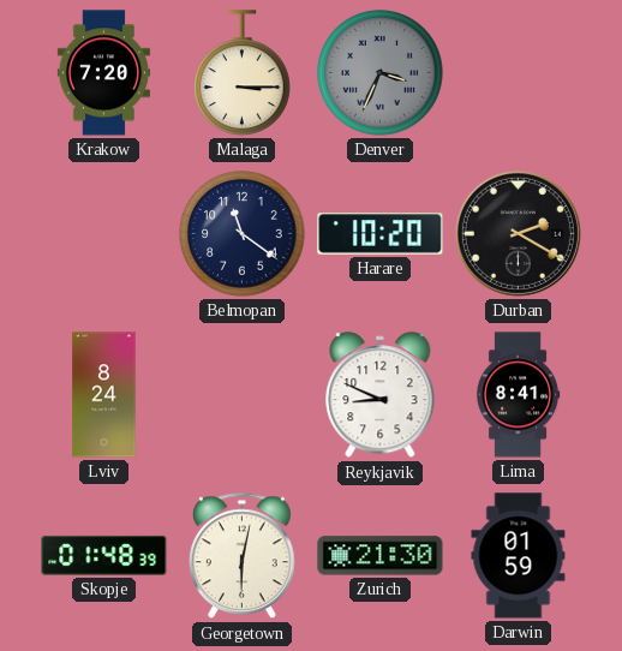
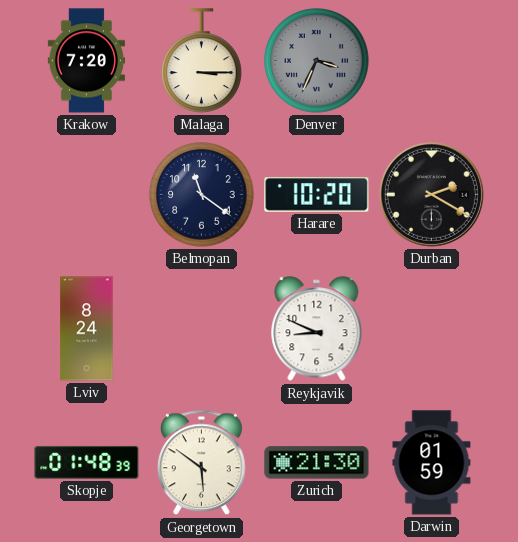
Lima: 8:41 -> none (518, 395)
Georgetown: 6:02 -> 5:51 (202, 463)
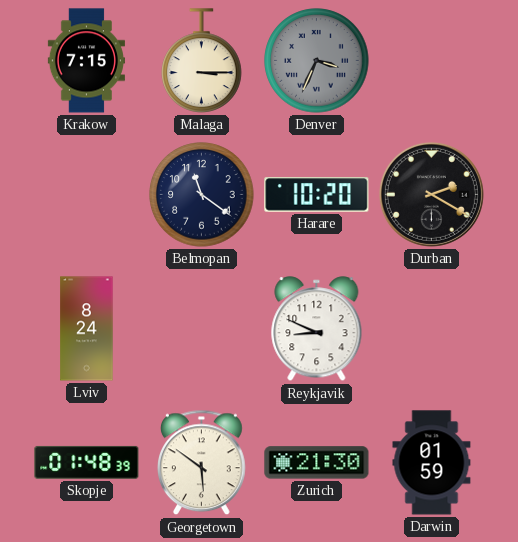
Krakow: 7:20 -> 7:15 (86, 61)
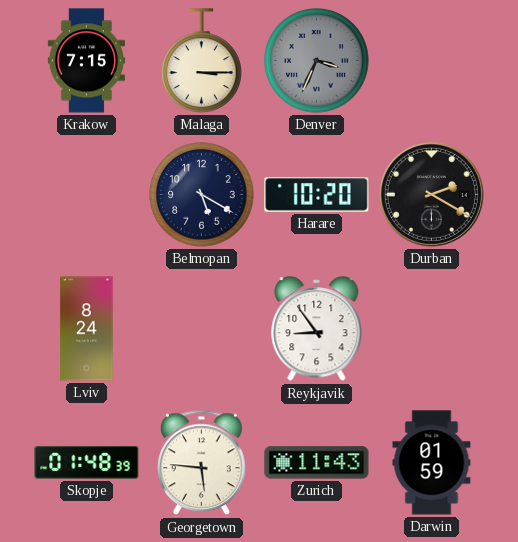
Belmopan: 11:21 -> 5:20 (202, 195)
Reykjavik: 8:49 -> 8:54 (317, 329)
Georgetown: 5:51 -> 5:46 (202, 463)
Zurich: 21:30 -> 11:43 (317, 463)
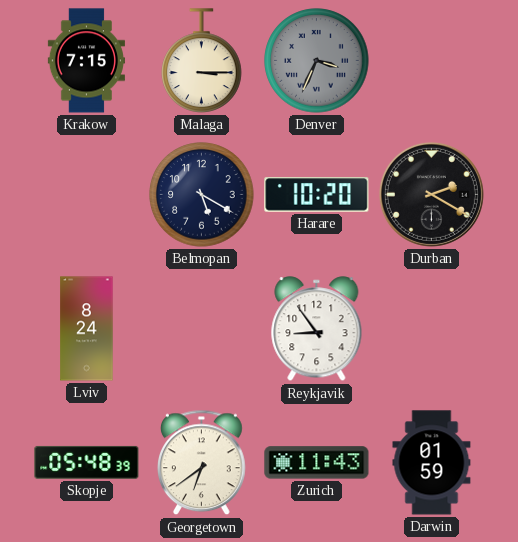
Skopje: 01:48 -> 05:48 (87, 462)
Georgetown: 5:46 -> 6:39 (202, 463)
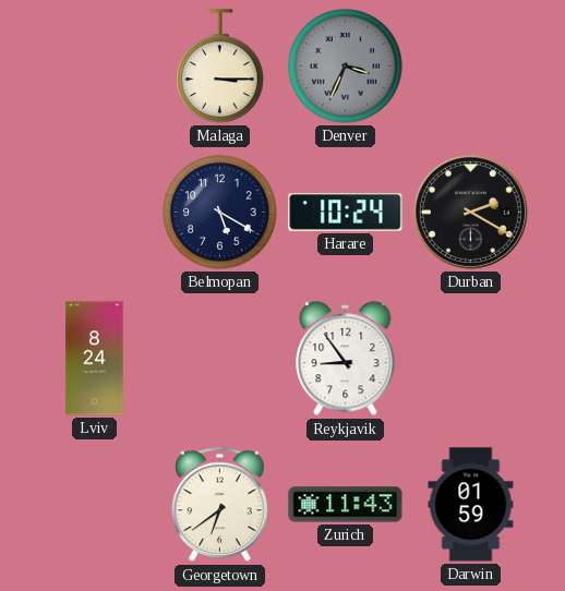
Krakow: 7:15 -> none (86, 61)
Harare: 10:20 -> 10:24 (346, 213)
Skopje: 05:48 -> none (87, 462)
